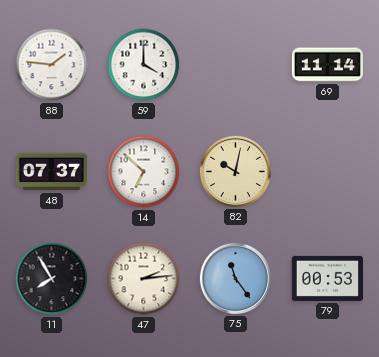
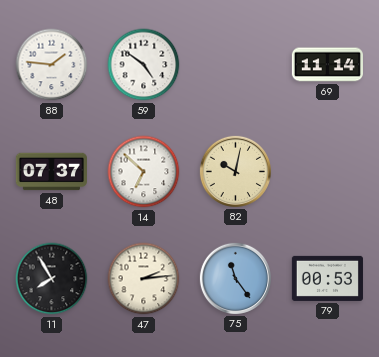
59: 4:00 -> 4:51 (144, 65)
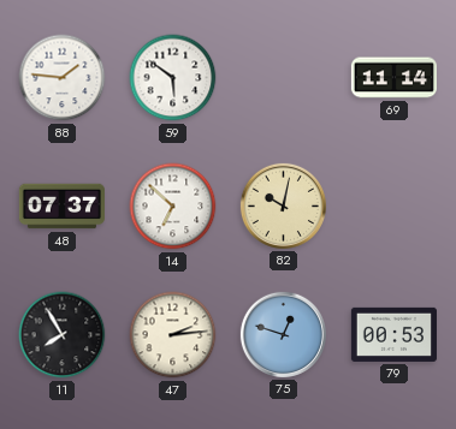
59: 4:51 -> 5:51 (173, 78)
75: 11:24 -> 12:48 (283, 334)
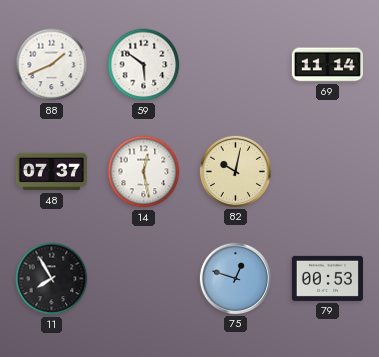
88: 1:46 -> 1:41 (52, 65)
14: 6:52 -> 12:28 (144, 172)
47: 2:14 -> none (173, 335)
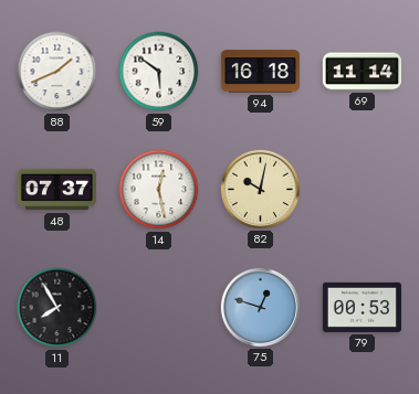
94: none -> 16:18 (260, 72)
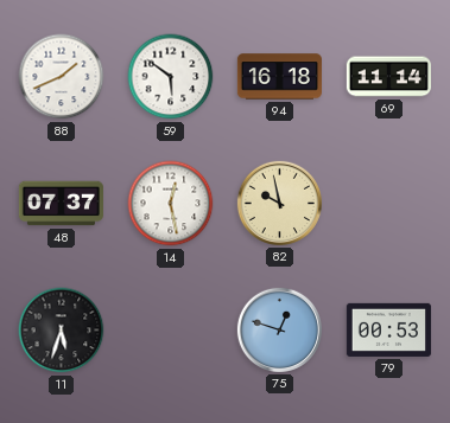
82: 10:02 -> 9:58 (279, 203)
11: 7:55 -> 5:33 (62, 331)
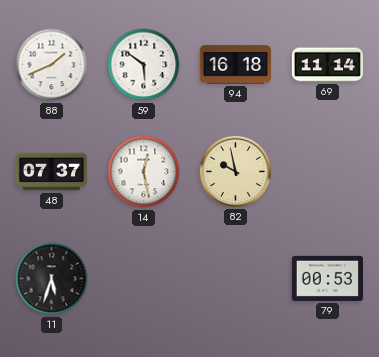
75: 12:48 -> none (279, 329)
